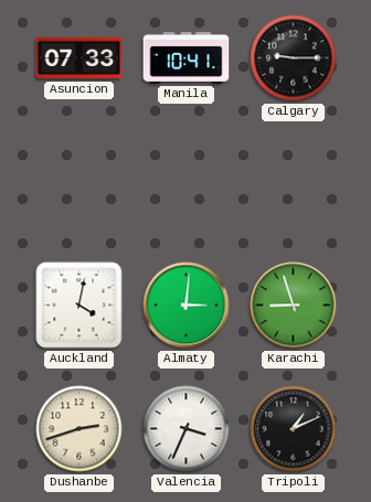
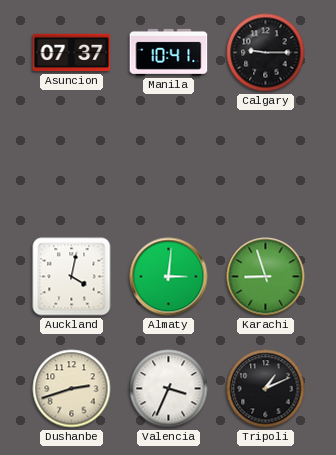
Asuncion: 07:33 -> 07:37 (72, 53)
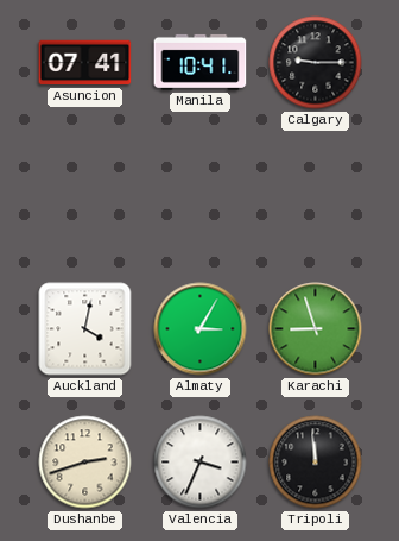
Asuncion: 07:37 -> 07:41 (85, 63)
Almaty: 3:01 -> 3:05 (201, 329)
Tripoli: 1:11 -> 11:59 (316, 463)
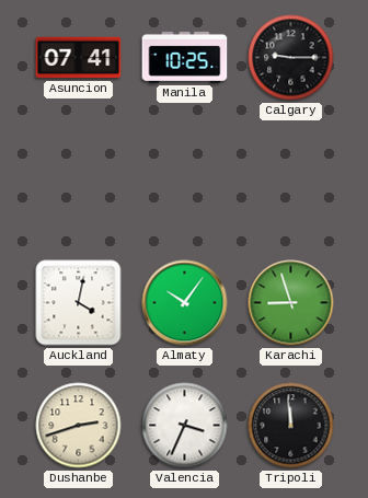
Manila: 10:41 -> 10:25 (185, 57)
Almaty: 3:05 -> 10:06 (185, 303)
